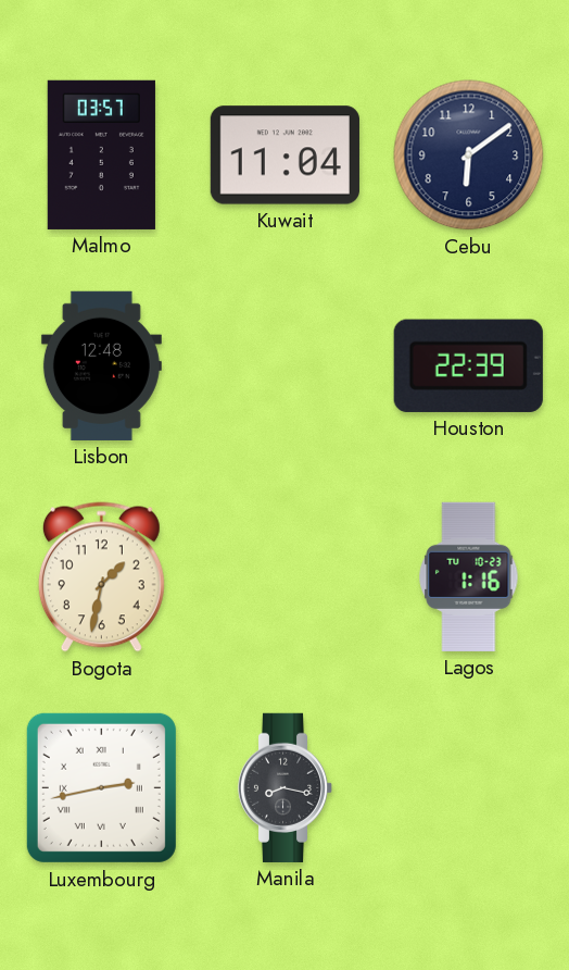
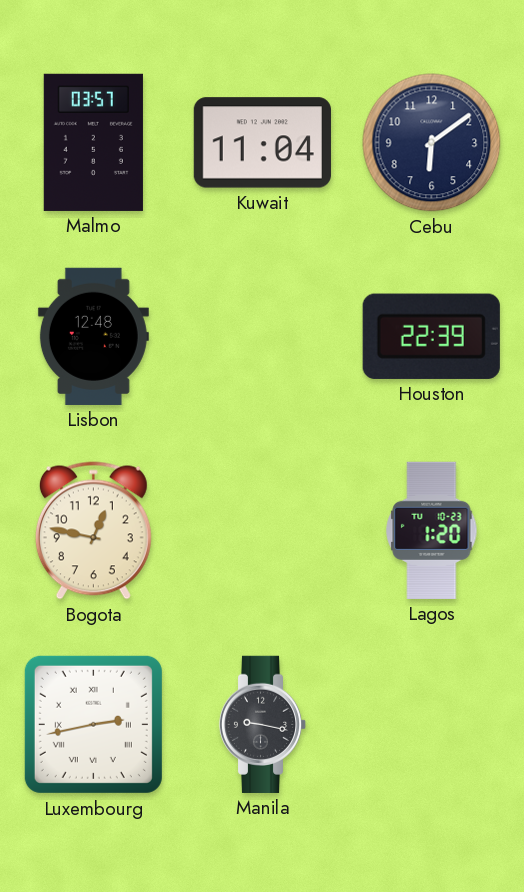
Bogota: 1:32 -> 12:47 (93, 531)
Lagos: 1:16 -> 1:20 (432, 530)
Manila: 8:17 -> 9:17 (263, 724)
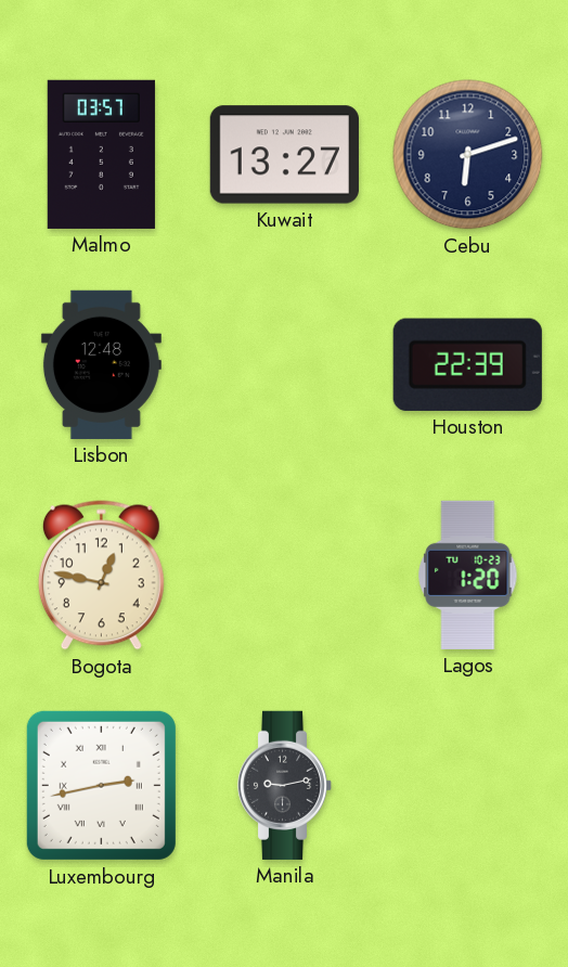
Kuwait: 11:04 -> 13:27 (284, 155)
Cebu: 6:09 -> 6:12 (468, 155)
Manila: 9:17 -> 9:13 (285, 785)
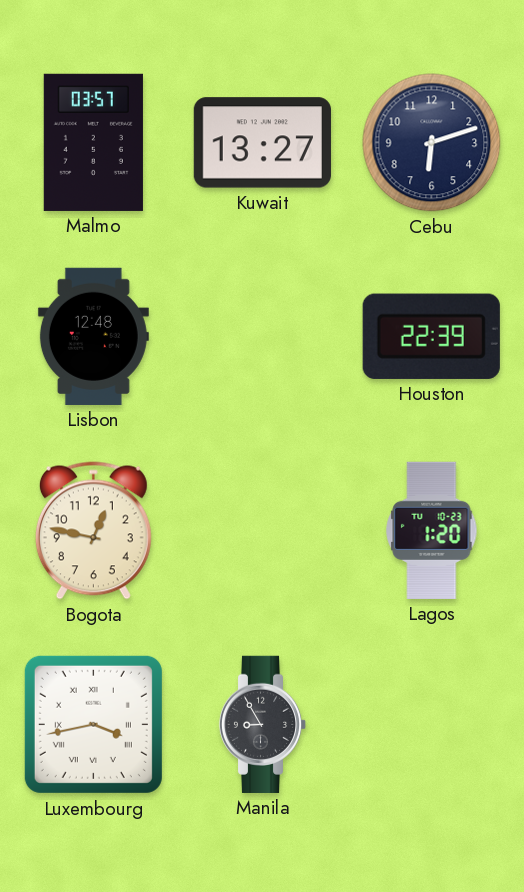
Luxembourg: 2:43 -> 3:43 (93, 724)
Manila: 9:13 -> 8:55 (263, 724)
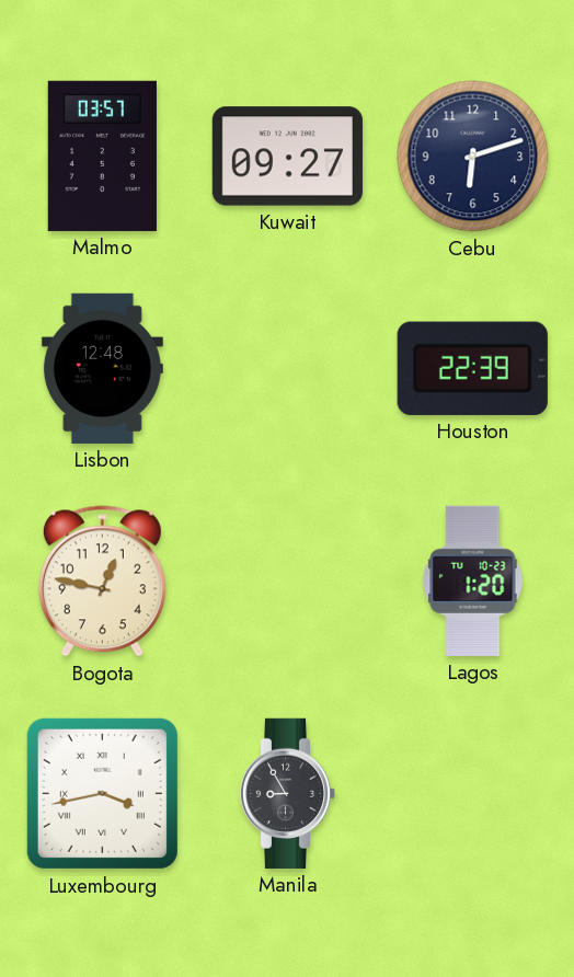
Kuwait: 13:27 -> 09:27 (287, 157)
